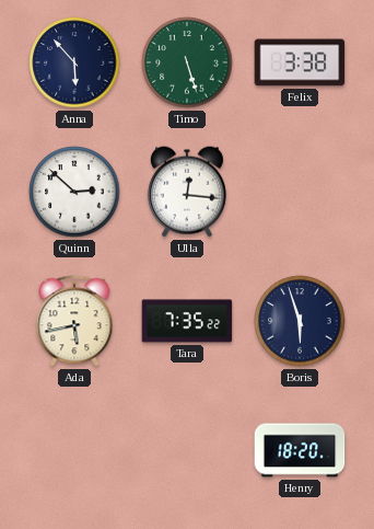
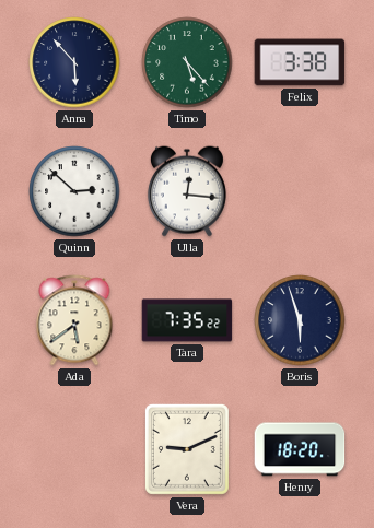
Timo: 5:27 -> 5:23 (187, 62)
Ada: 5:43 -> 5:39 (74, 320)
Vera: none -> 9:11 (187, 449)
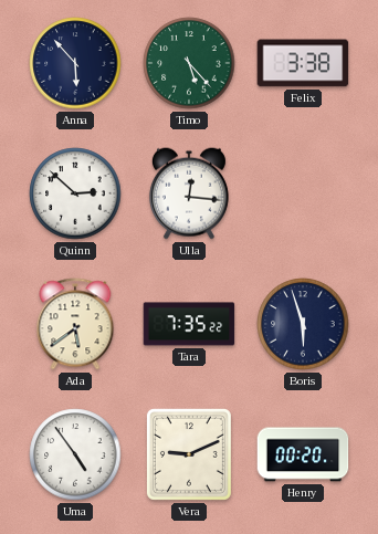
Uma: none -> 4:54 (75, 454)
Henry: 18:20 -> 00:20 (303, 454)
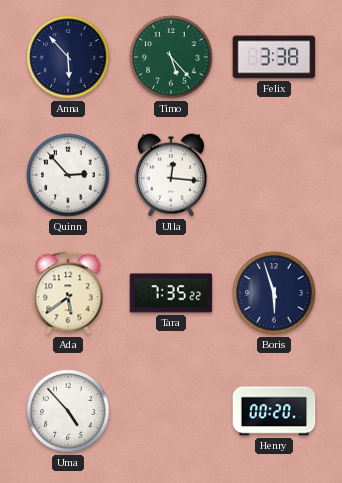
Quinn: 2:52 -> 2:53 (68, 175)
Uma: 4:54 -> 4:53 (68, 411)
Vera: 9:11 -> none (189, 454)
